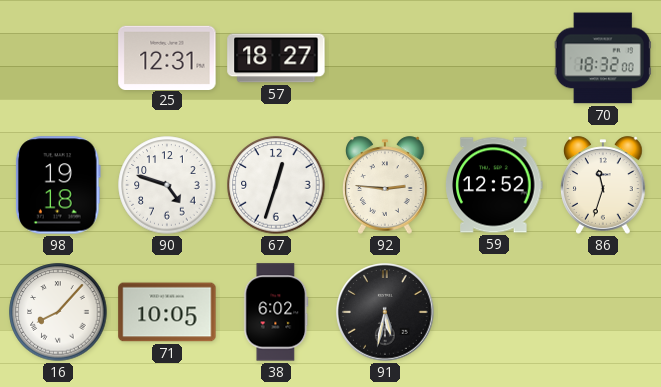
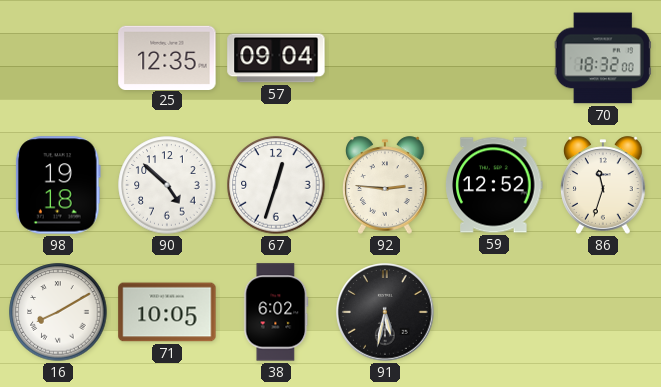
25: 12:31 -> 12:35 (167, 57)
57: 18:27 -> 09:04 (276, 58)
90: 4:48 -> 4:52 (167, 185)
16: 8:07 -> 8:10 (58, 312)
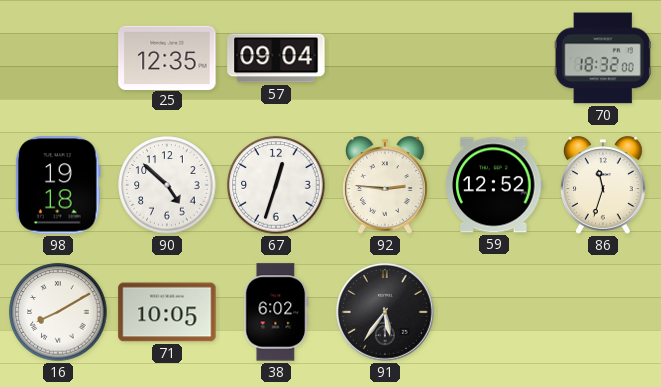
91: 5:32 -> 5:36 (385, 312)
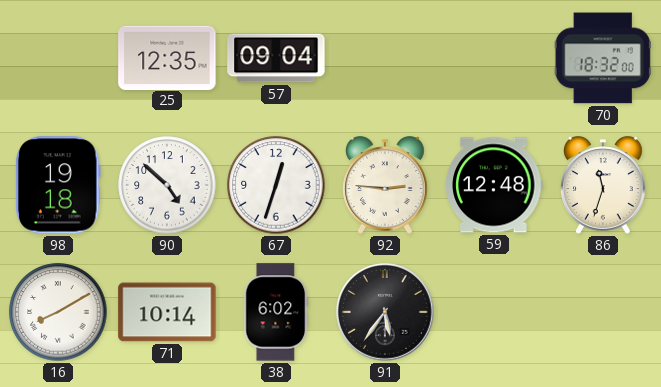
59: 12:52 -> 12:48 (494, 185)
71: 10:05 -> 10:14 (167, 312)
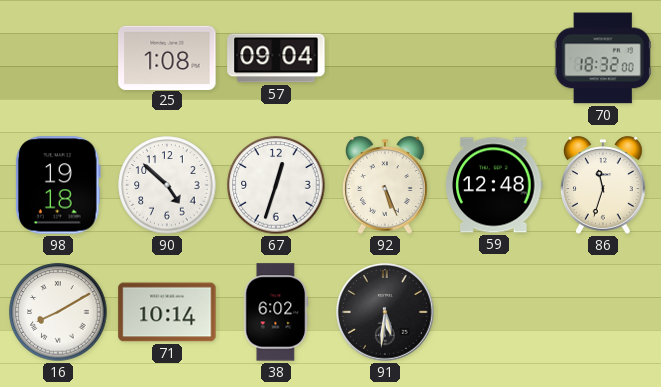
25: 12:35 -> 1:08 (167, 57)
92: 2:46 -> 5:26 (386, 185)
91: 5:36 -> 5:31 (385, 312)
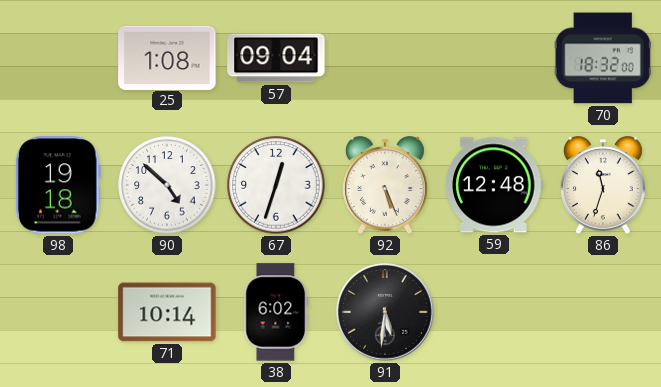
16: 8:10 -> none (58, 312)
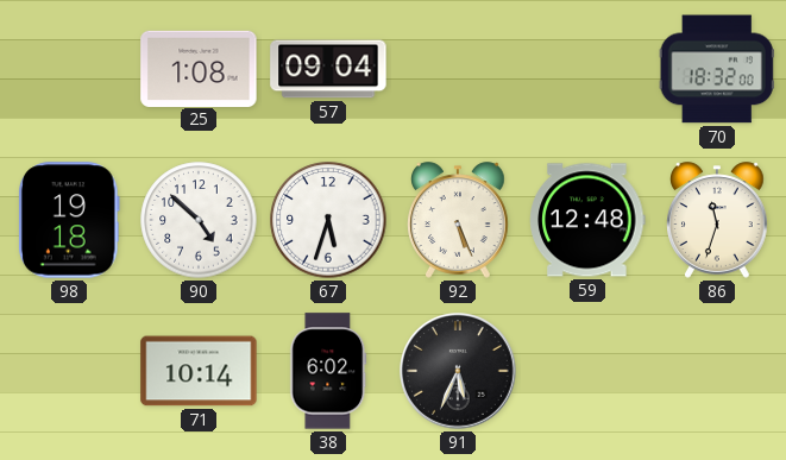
67: 12:33 -> 5:33 (328, 220)
91: 5:31 -> 5:34 (458, 371)
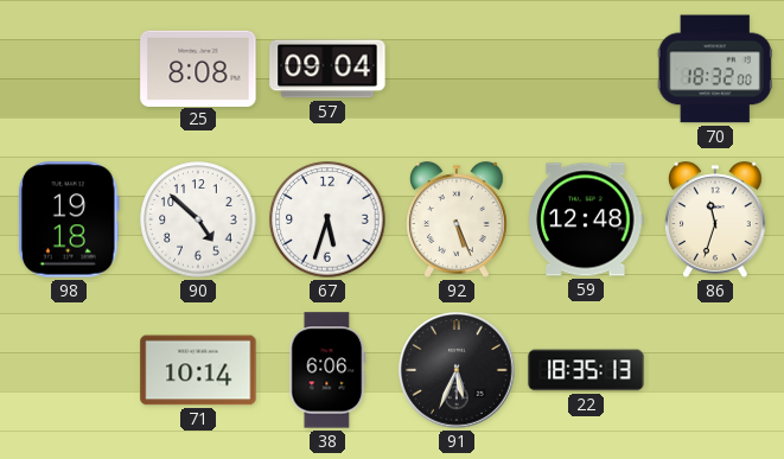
25: 1:08 -> 8:08 (198, 68)
38: 6:02 -> 6:06 (327, 370)
22: none -> 18:35 (586, 370)
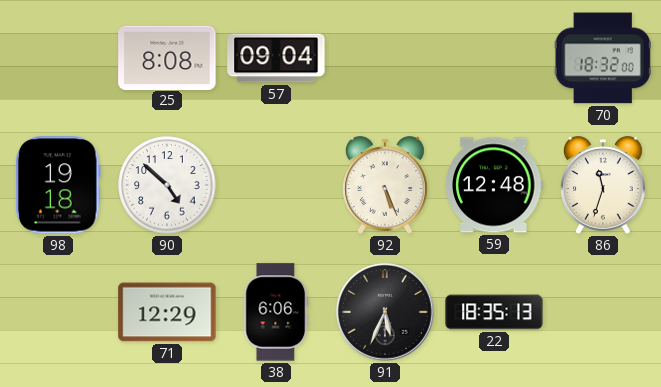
67: 5:33 -> none (327, 219)
71: 10:14 -> 12:29 (167, 312)
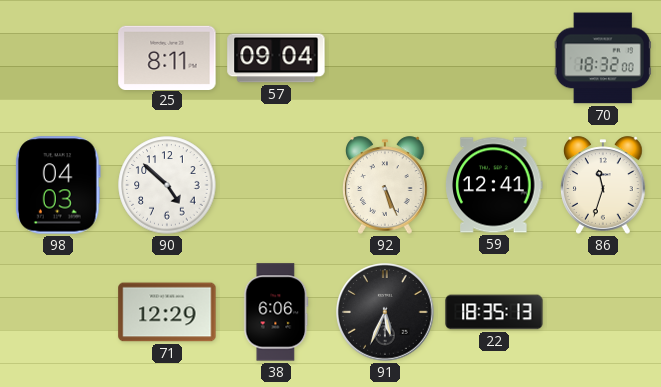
25: 8:08 -> 8:11 (167, 57)
98: 19:18 -> 04:03 (58, 185)
59: 12:48 -> 12:41 (494, 185)
